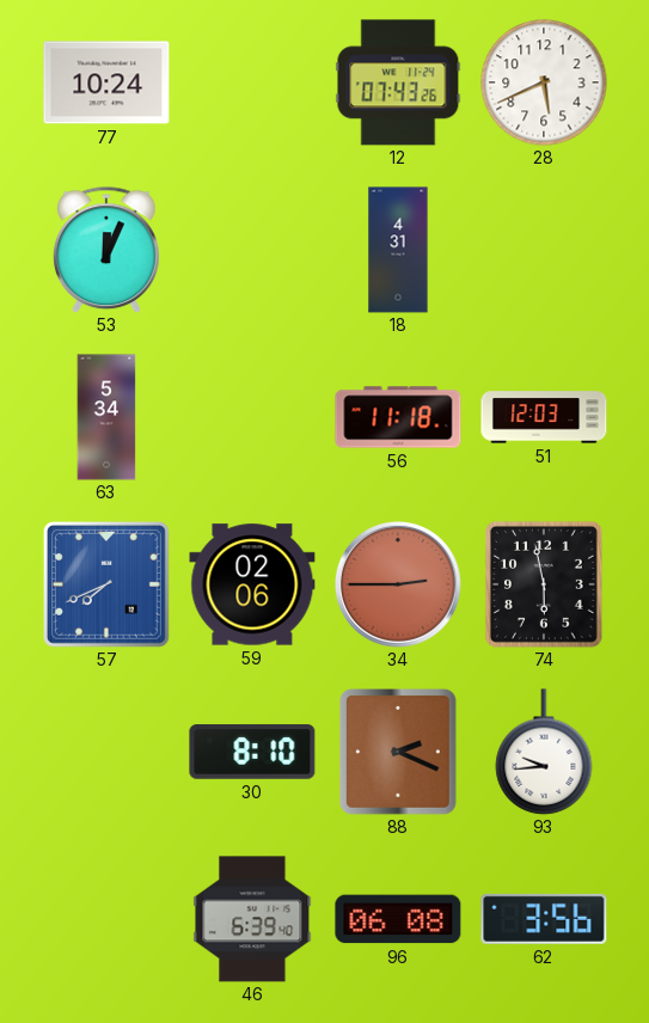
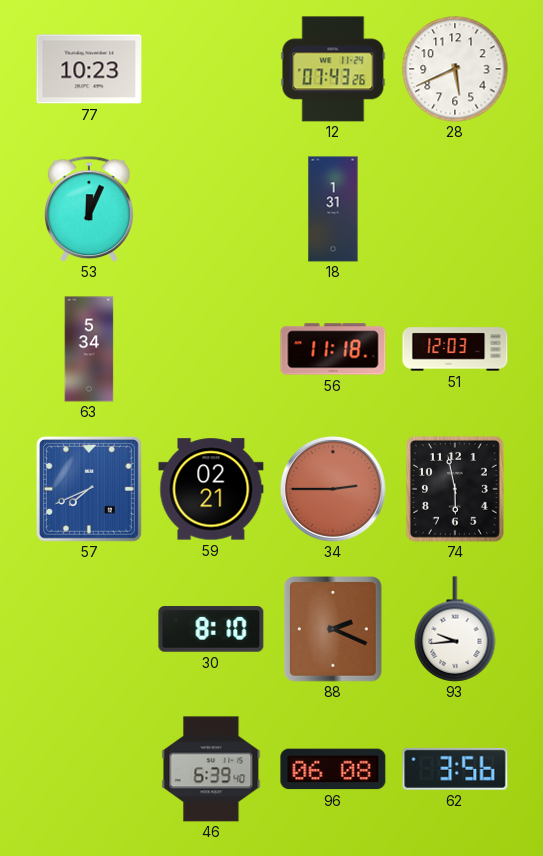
77: 10:24 -> 10:23 (89, 69)
18: 4:31 -> 1:31 (333, 209)
59: 02:06 -> 02:21 (211, 489)
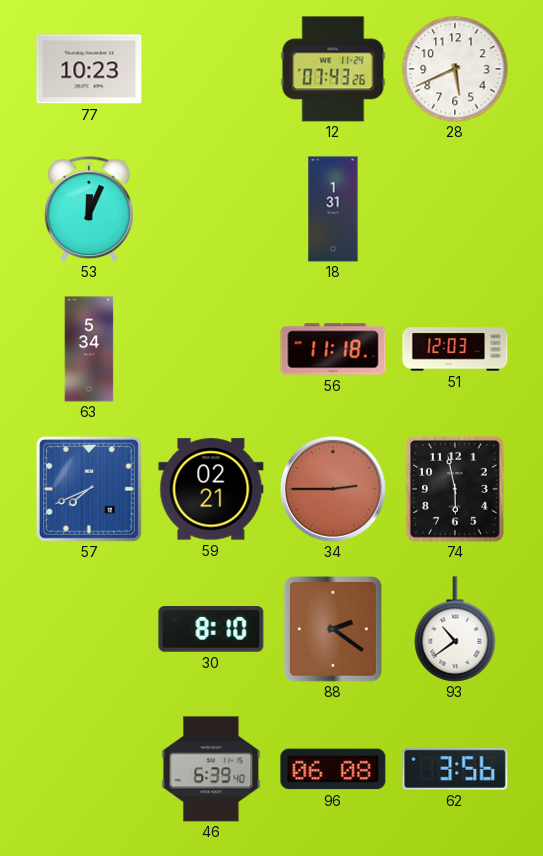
88: 2:19 -> 2:21 (333, 630)
93: 9:44 -> 10:39 (455, 629)
